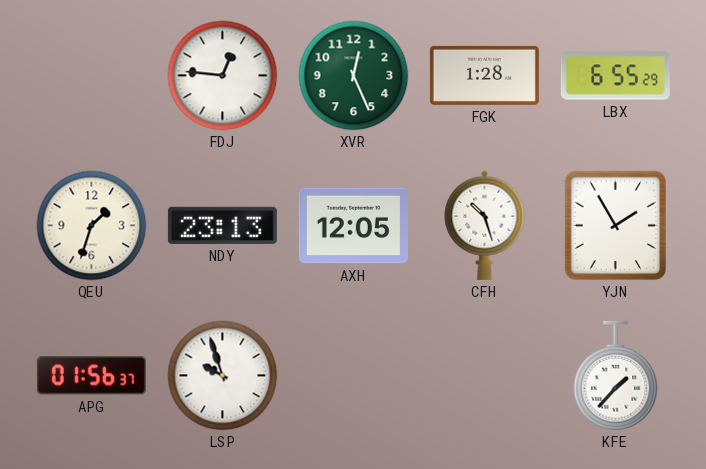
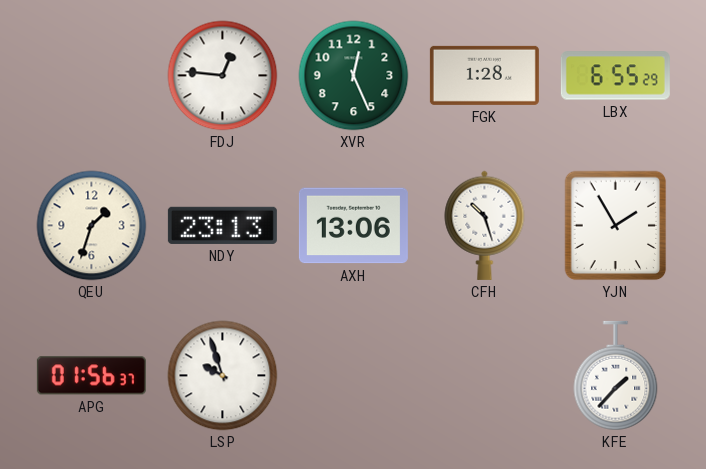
AXH: 12:05 -> 13:06 (353, 226)
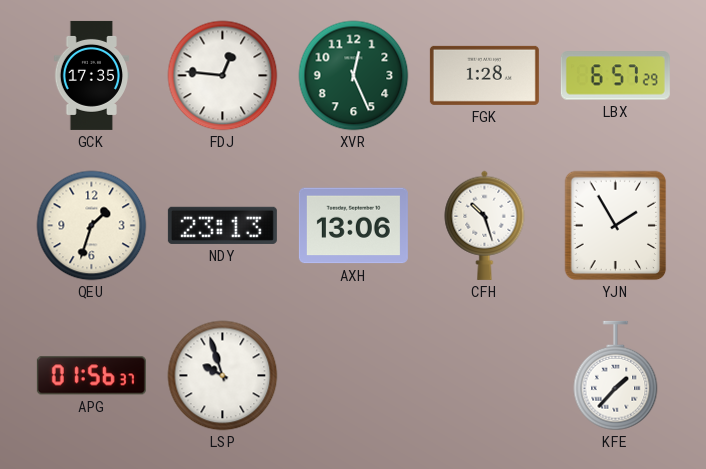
GCK: none -> 17:35 (92, 75)
LBX: 6:55 -> 6:57 (615, 76)
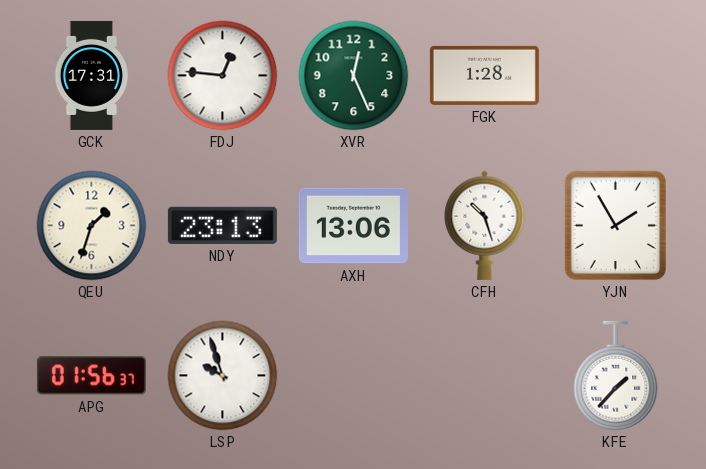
GCK: 17:35 -> 17:31 (92, 75)
LBX: 6:57 -> none (615, 76)
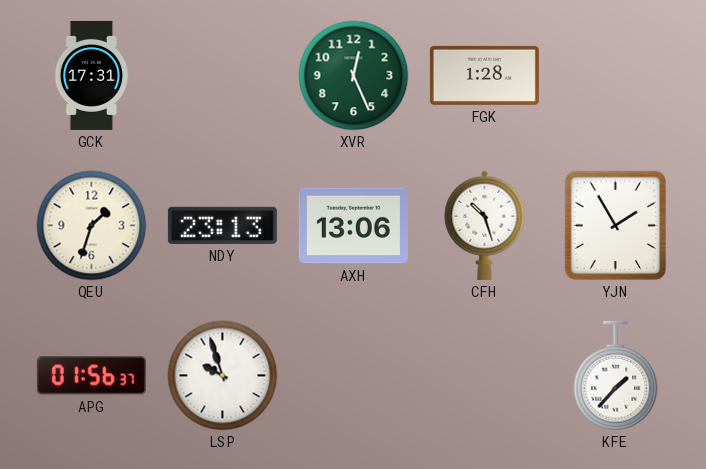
FDJ: 12:46 -> none (223, 76)
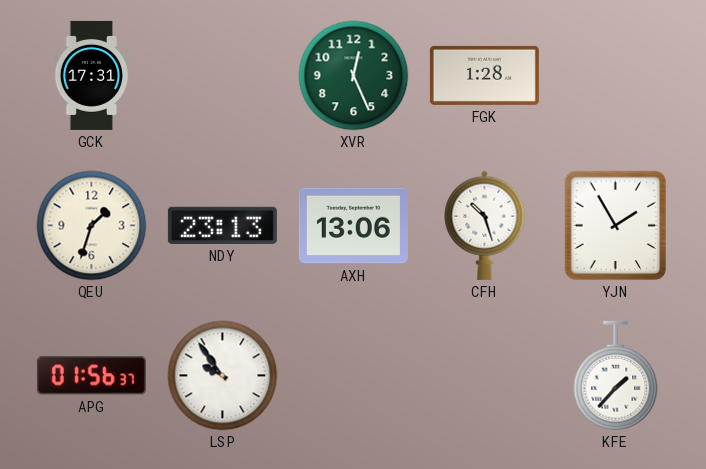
LSP: 9:57 -> 9:54 (223, 376)
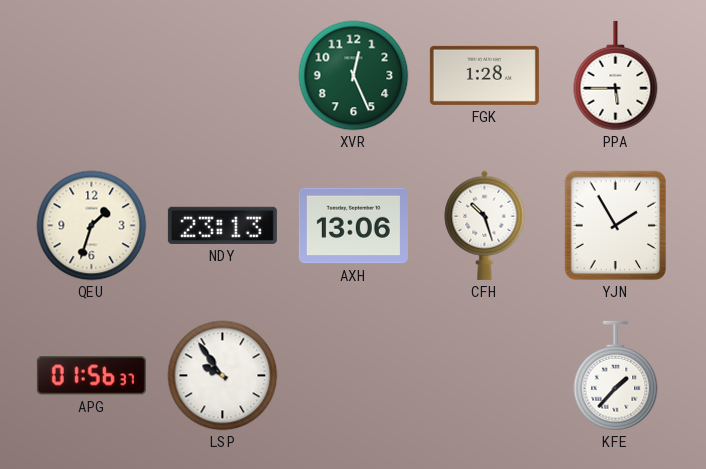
GCK: 17:31 -> none (92, 75)
PPA: none -> 5:45 (616, 76)
